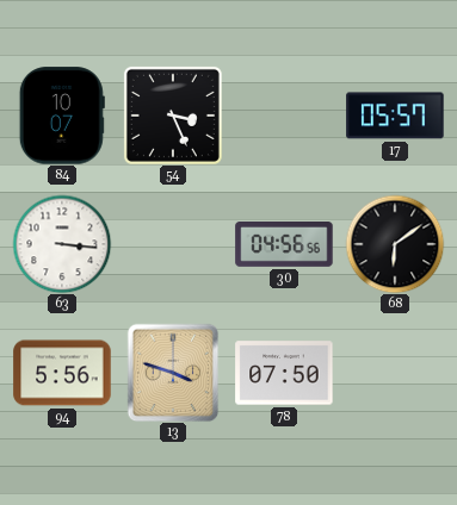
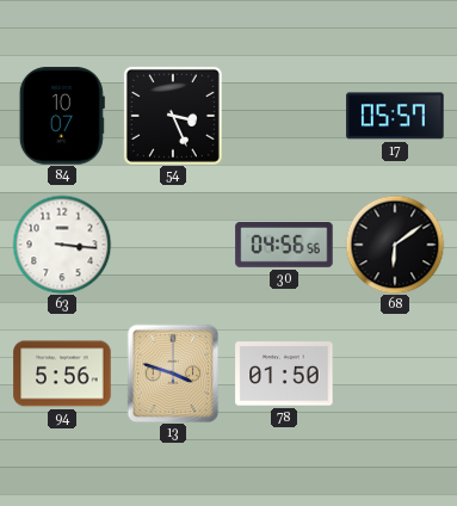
78: 07:50 -> 01:50 (284, 374)
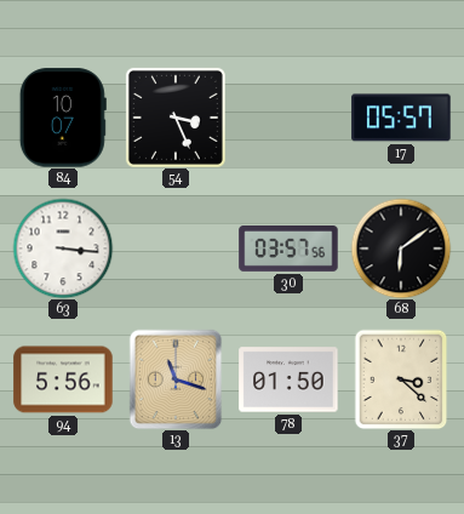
30: 04:56 -> 03:57 (288, 250)
13: 3:48 -> 11:18 (176, 379)
37: none -> 3:22 (401, 379)
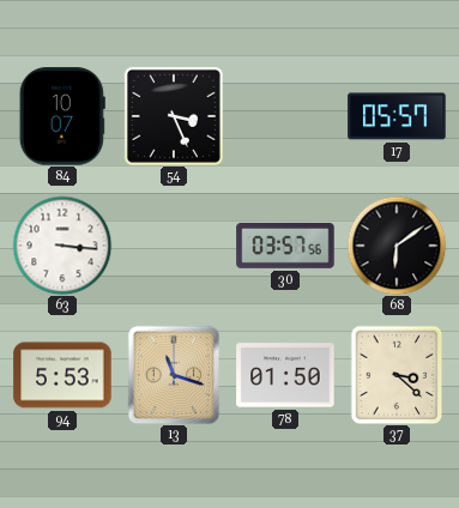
94: 5:56 -> 5:53 (62, 375)
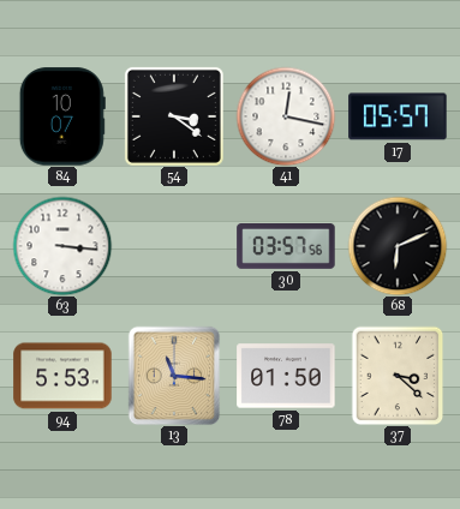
54: 3:26 -> 3:21 (174, 116)
41: none -> 12:17 (286, 116)
68: 6:09 -> 6:11 (398, 246)
13: 11:18 -> 11:16 (174, 376)
